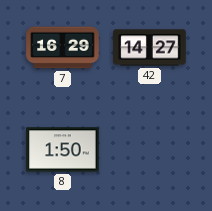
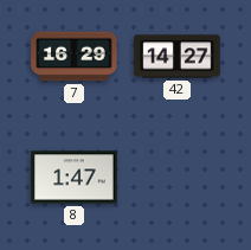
8: 1:50 -> 1:47 (75, 178)
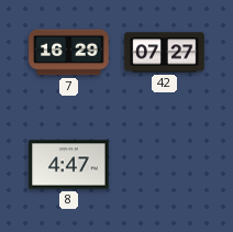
42: 14:27 -> 07:27 (165, 53)
8: 1:47 -> 4:47 (69, 165)
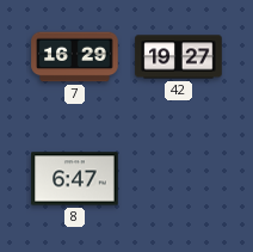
42: 07:27 -> 19:27 (179, 57)
8: 4:47 -> 6:47 (75, 179)
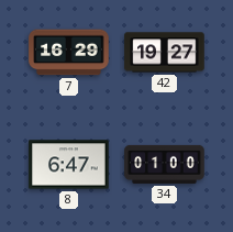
34: none -> 01:00 (165, 164)
